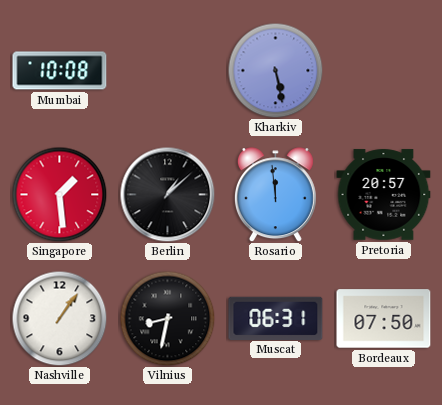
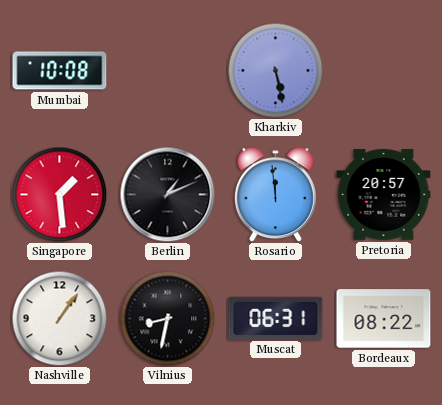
Berlin: 1:08 -> 1:11 (167, 194)
Bordeaux: 07:50 -> 08:22 (384, 319)
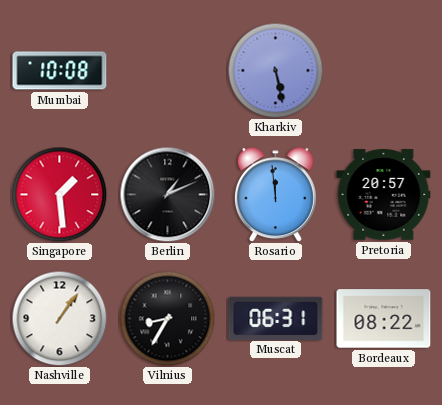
Vilnius: 8:32 -> 8:35 (167, 318)
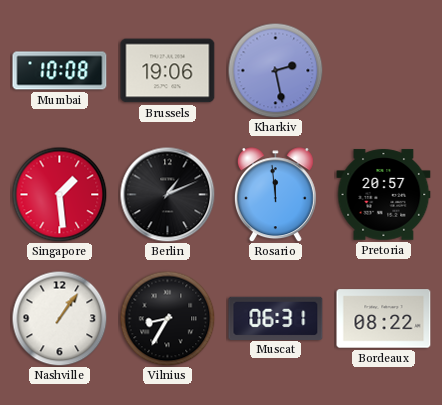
Brussels: none -> 19:06 (168, 71)
Kharkiv: 5:28 -> 2:28 (275, 70)
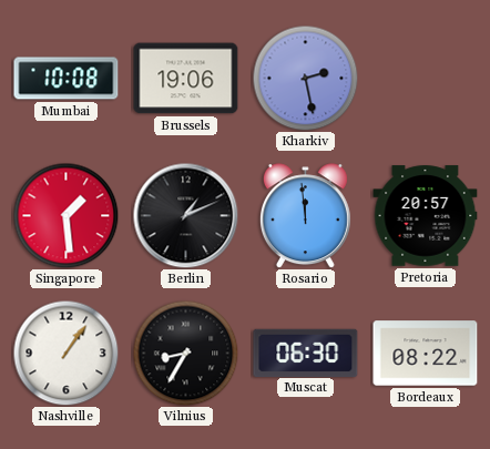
Muscat: 06:31 -> 06:30 (306, 353)
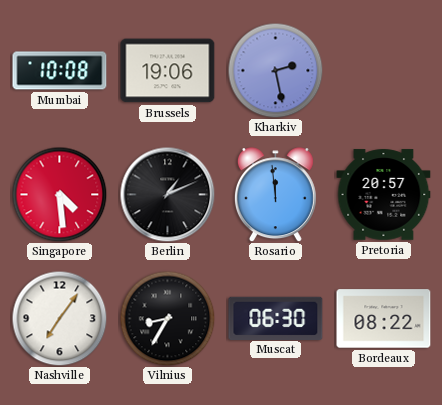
Singapore: 1:29 -> 4:29 (59, 194)
Nashville: 1:06 -> 7:06 (59, 318)
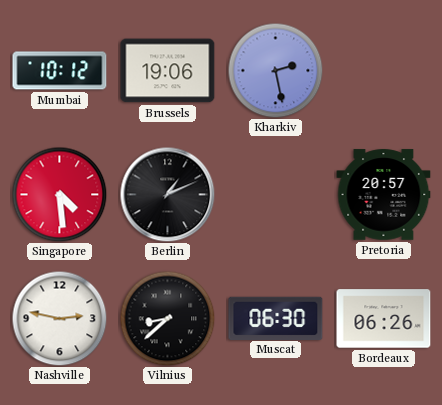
Mumbai: 10:08 -> 10:12 (60, 71)
Rosario: 11:59 -> none (275, 195)
Nashville: 7:06 -> 2:47 (59, 318)
Vilnius: 8:35 -> 8:38 (167, 318)
Bordeaux: 08:22 -> 06:26 (384, 319)
